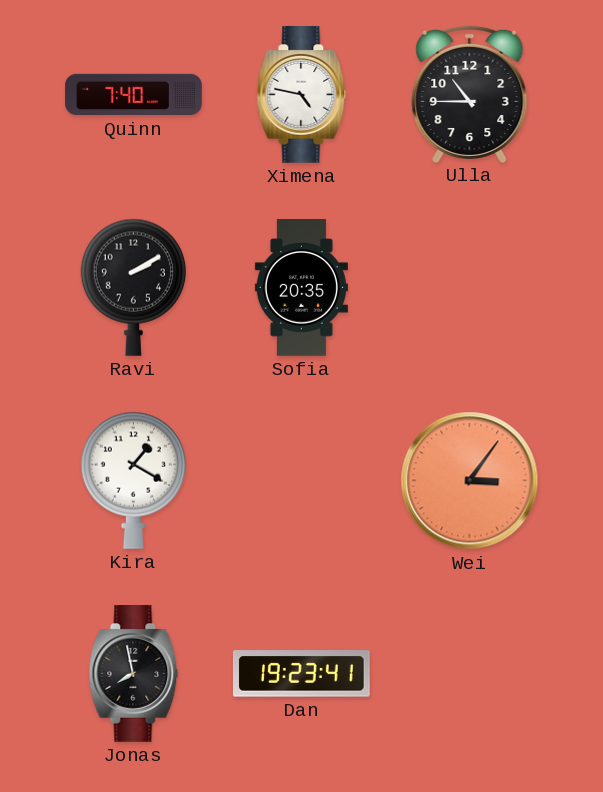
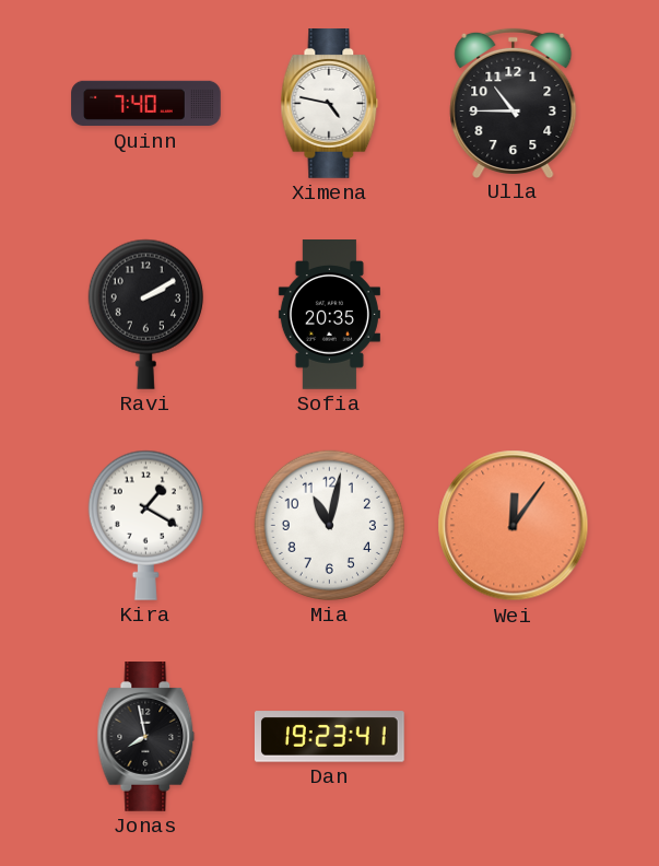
Mia: none -> 11:02 (329, 525)
Wei: 3:06 -> 12:06 (514, 526)
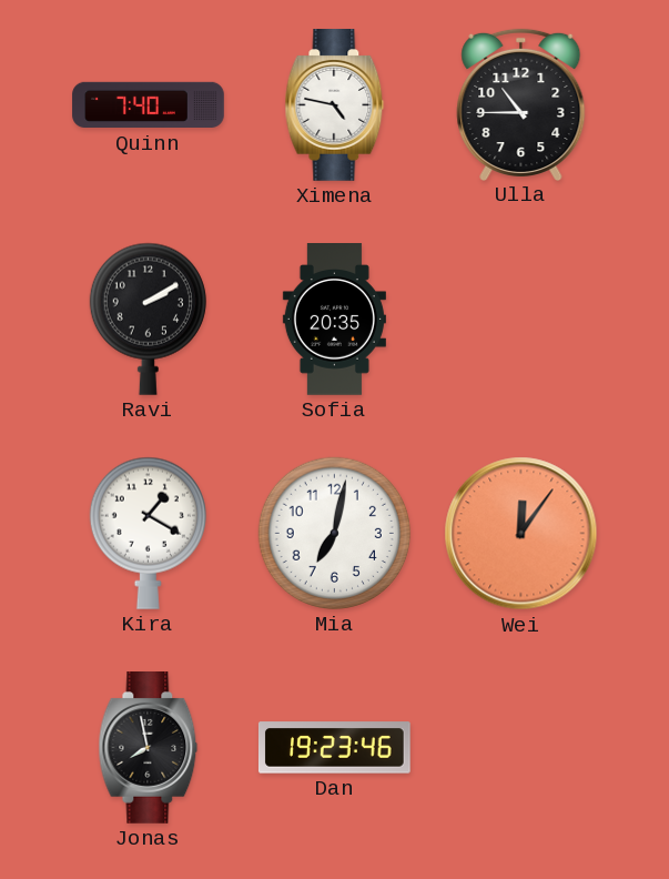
Mia: 11:02 -> 7:02 (334, 533)
Dan: 19:23:41 -> 19:23:46 (334, 748)
